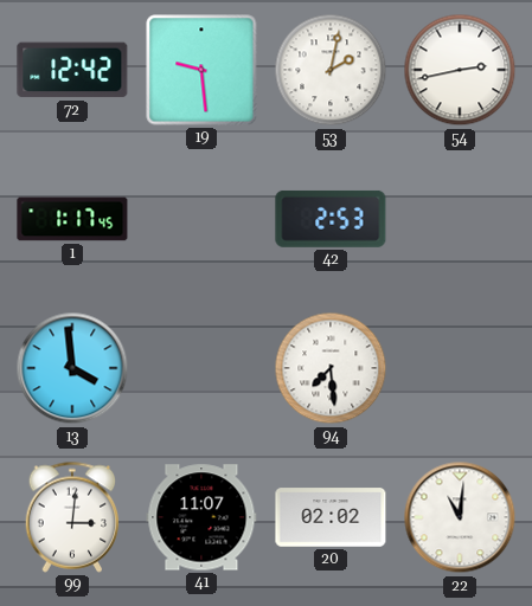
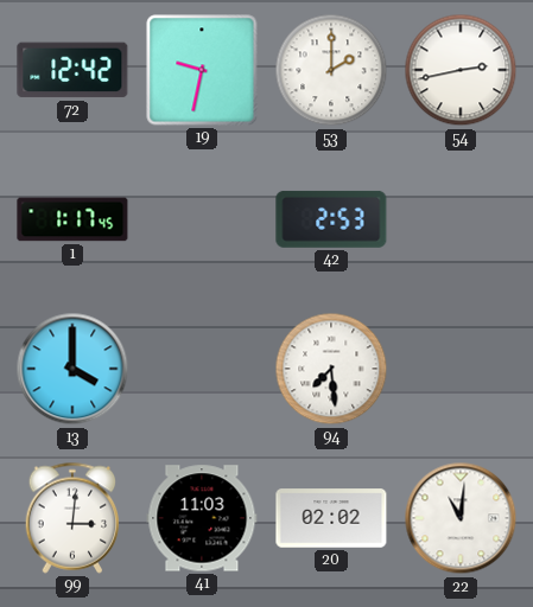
19: 9:29 -> 9:32 (202, 70)
53: 2:02 -> 2:00 (331, 70)
13: 3:59 -> 4:00 (72, 369)
41: 11:07 -> 11:03 (202, 518)
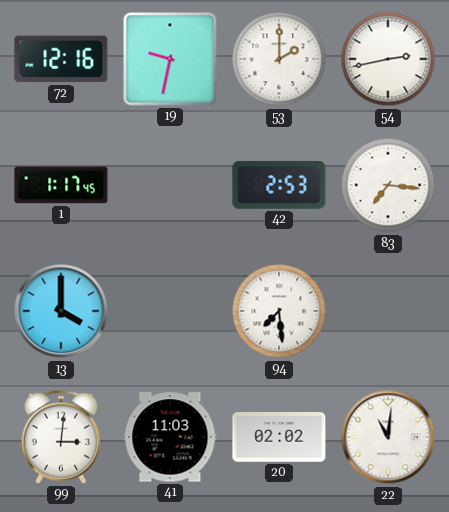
72: 12:42 -> 12:16 (61, 59)
83: none -> 7:16 (388, 185)
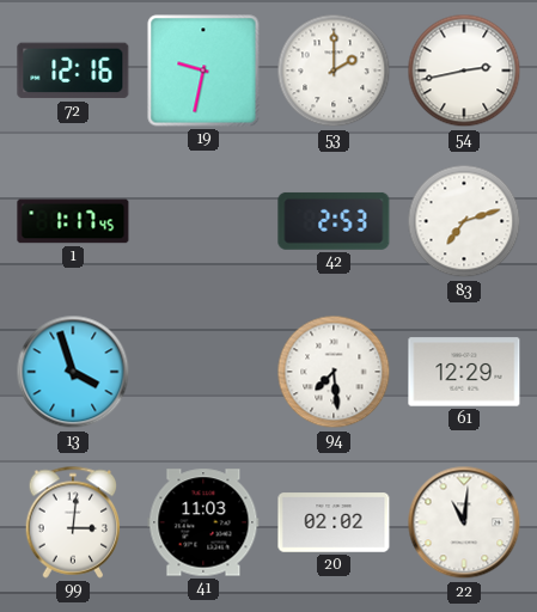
83: 7:16 -> 7:12 (464, 221)
13: 4:00 -> 3:57 (73, 372)
61: none -> 12:29 (464, 372)
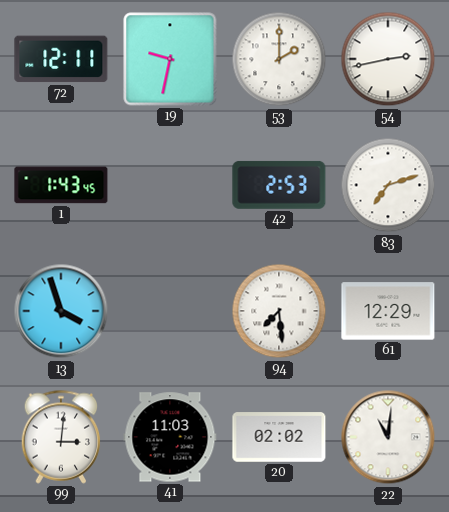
72: 12:16 -> 12:11 (61, 59)
1: 1:17 -> 1:43 (61, 185)
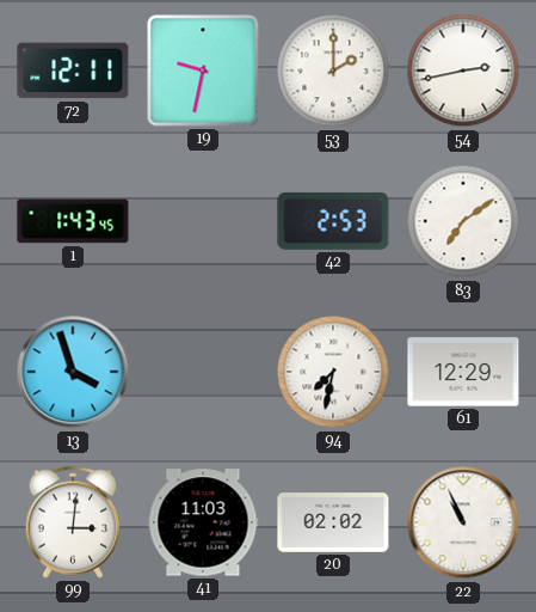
83: 7:12 -> 7:09 (463, 221)
94: 7:29 -> 7:32 (333, 372)
22: 11:01 -> 10:56 (463, 522)
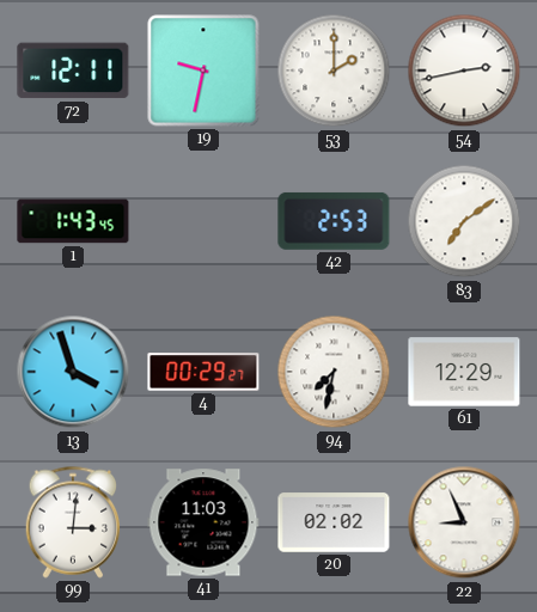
4: none -> 00:29 (203, 372)
22: 10:56 -> 8:56 (464, 522)
